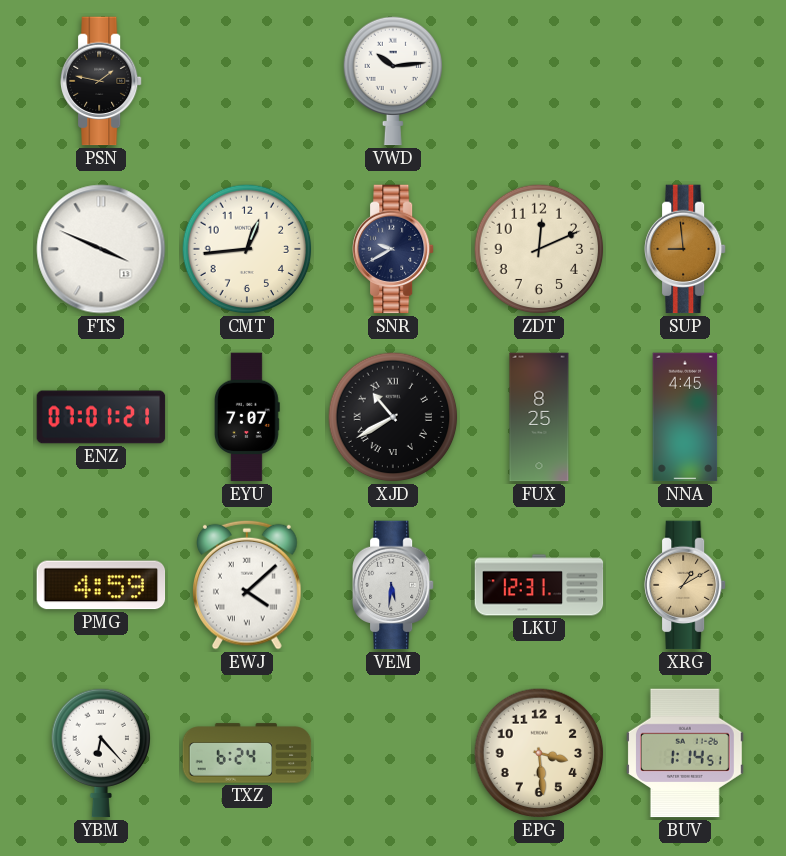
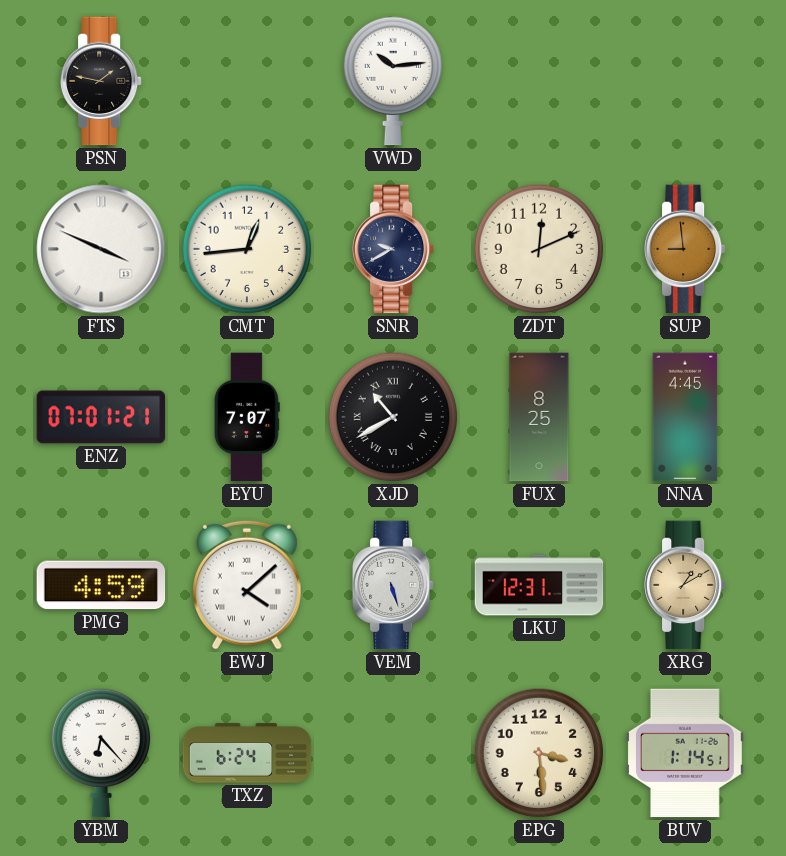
VEM: 5:31 -> 5:27 (394, 585)
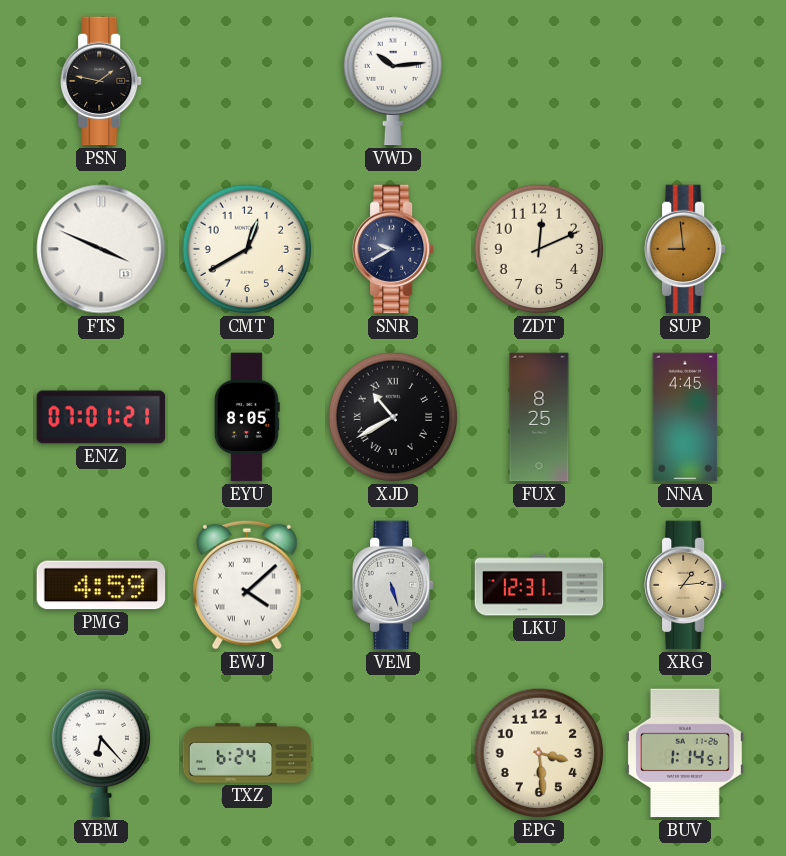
CMT: 12:44 -> 12:40 (247, 249)
EYU: 7:07 -> 8:05 (247, 417)
XRG: 1:10 -> 1:14 (686, 585)
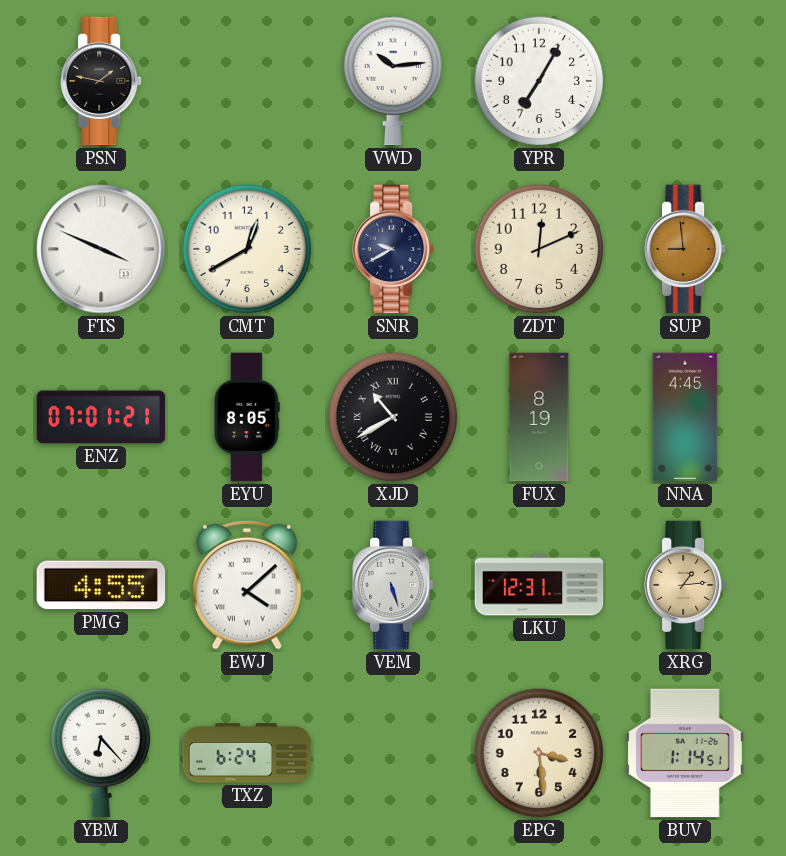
YPR: none -> 7:05 (539, 81)
FUX: 8:25 -> 8:19 (539, 417)
PMG: 4:59 -> 4:55 (101, 585)
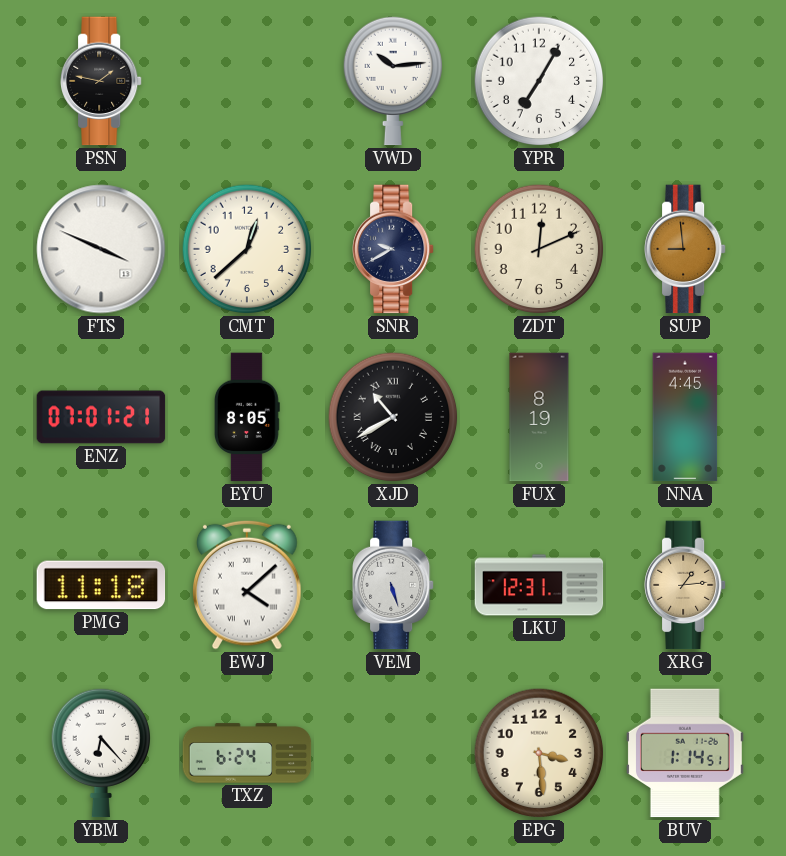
CMT: 12:40 -> 12:38 (247, 249)
PMG: 4:55 -> 11:18 (101, 585)
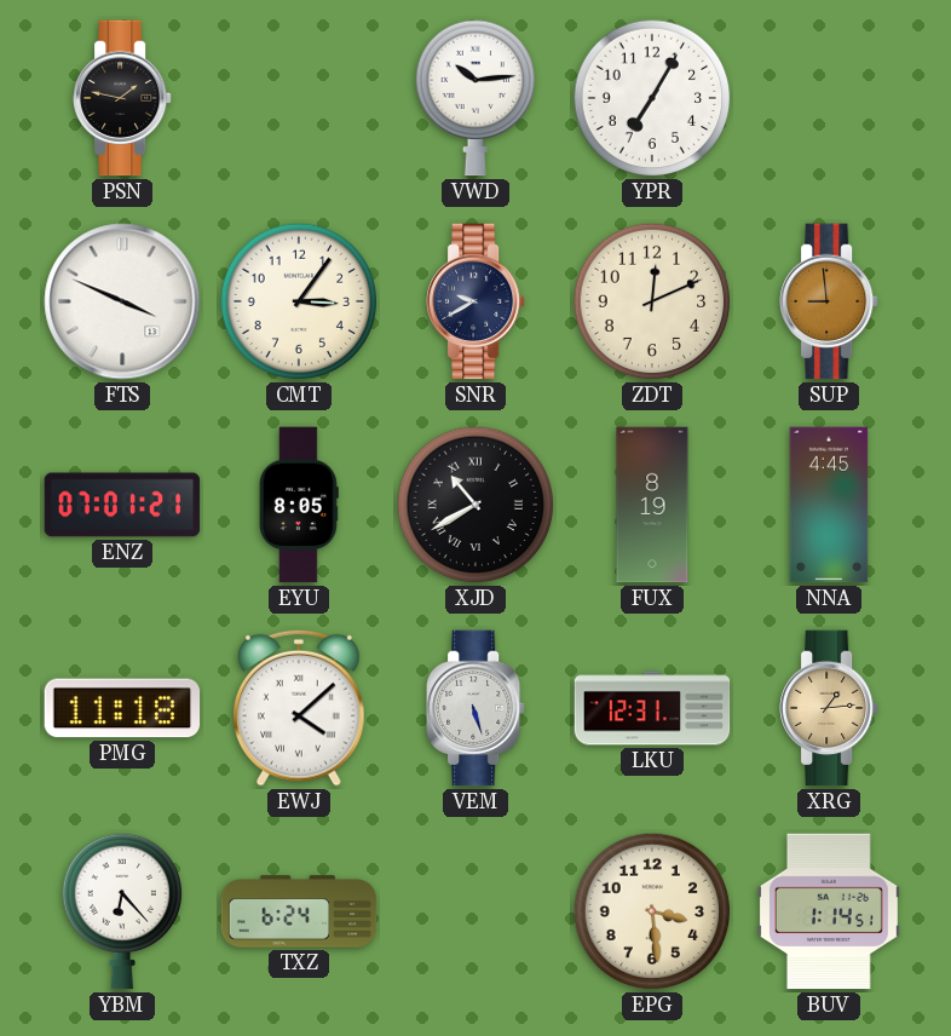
CMT: 12:38 -> 3:06 (299, 301)
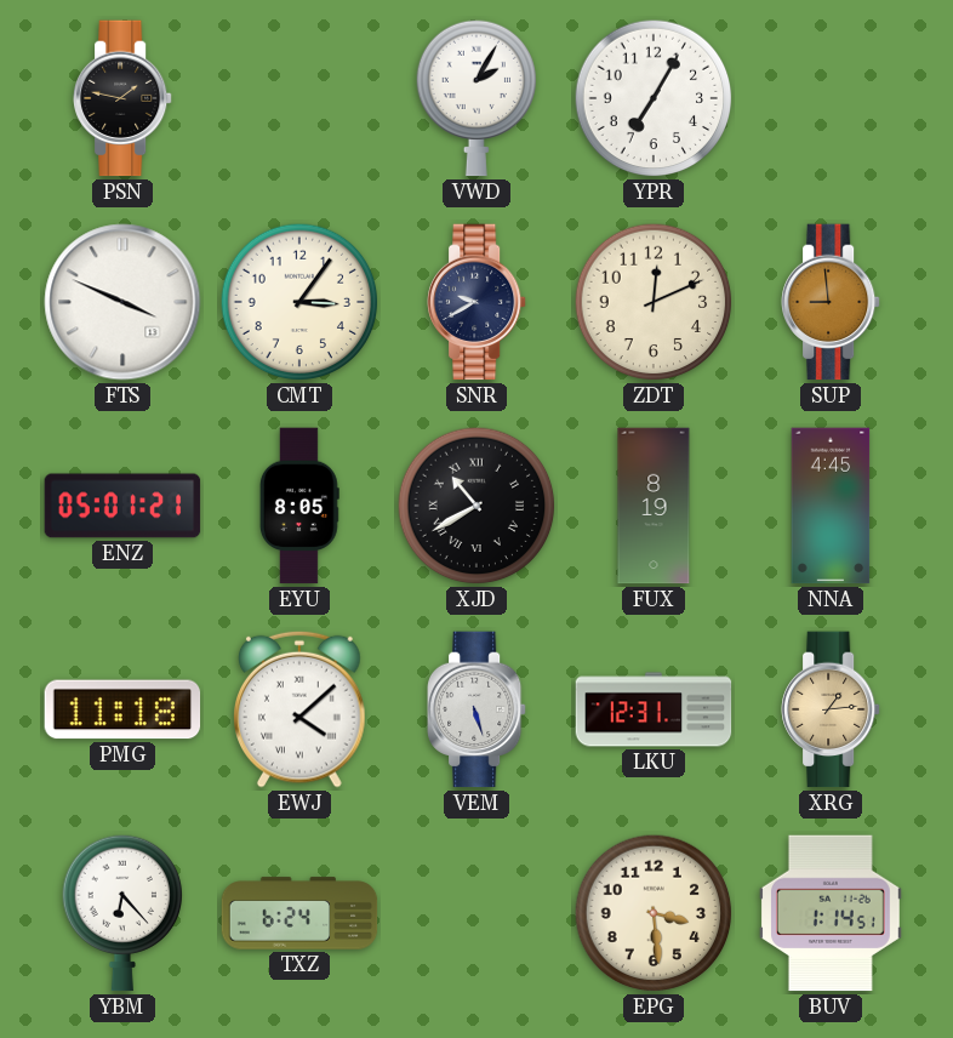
VWD: 10:14 -> 2:05 (475, 98)
ENZ: 07:01 -> 05:01 (122, 506)
